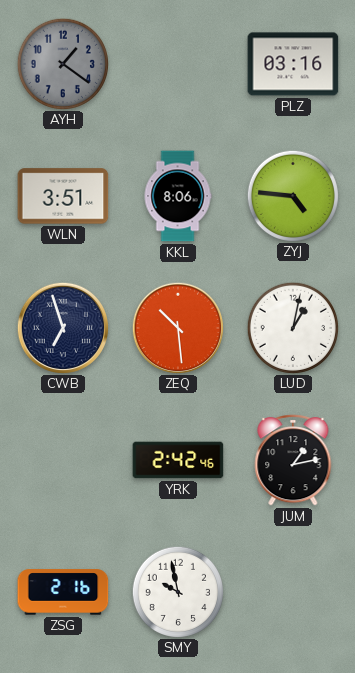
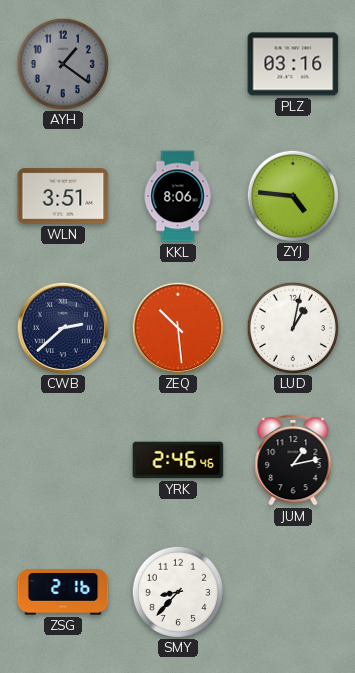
CWB: 6:57 -> 2:38 (62, 327)
YRK: 2:42 -> 2:46 (178, 460)
SMY: 9:58 -> 8:37 (177, 591)
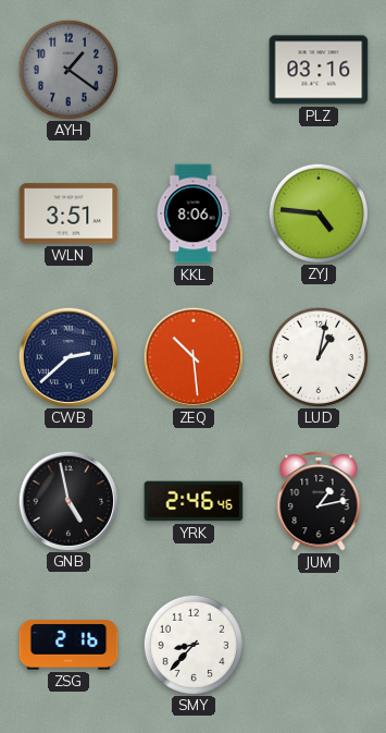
GNB: none -> 4:58 (67, 500)
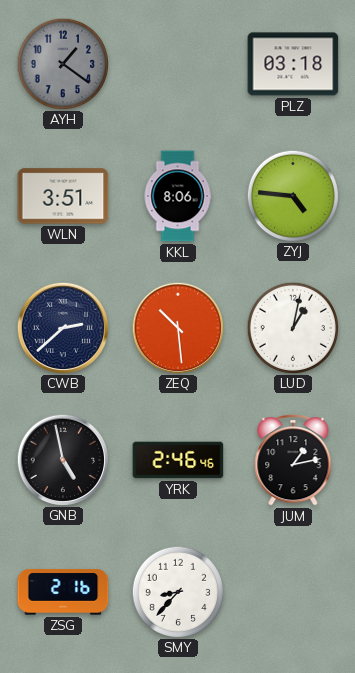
PLZ: 03:16 -> 03:18 (293, 64)
